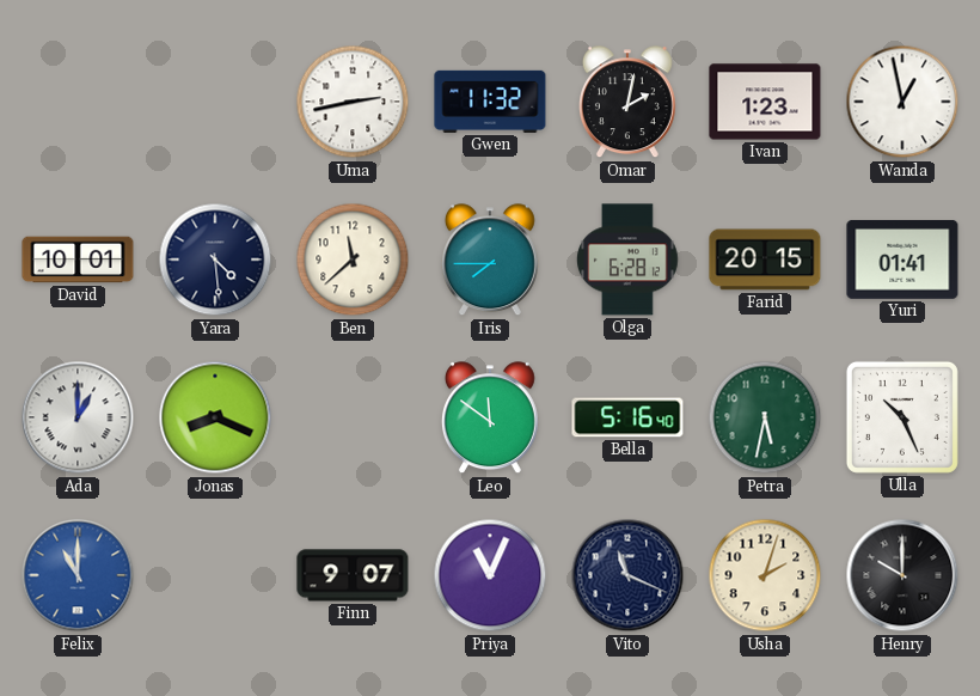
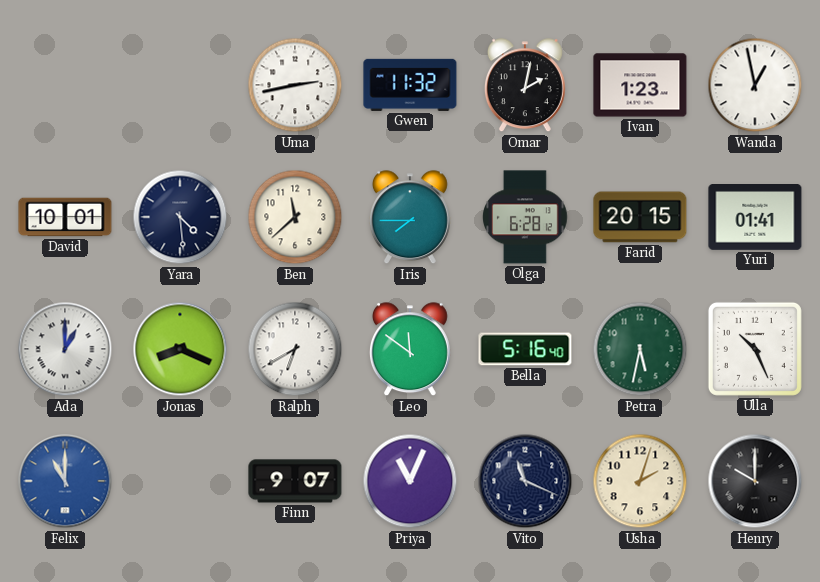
Ralph: none -> 6:40 (295, 349)
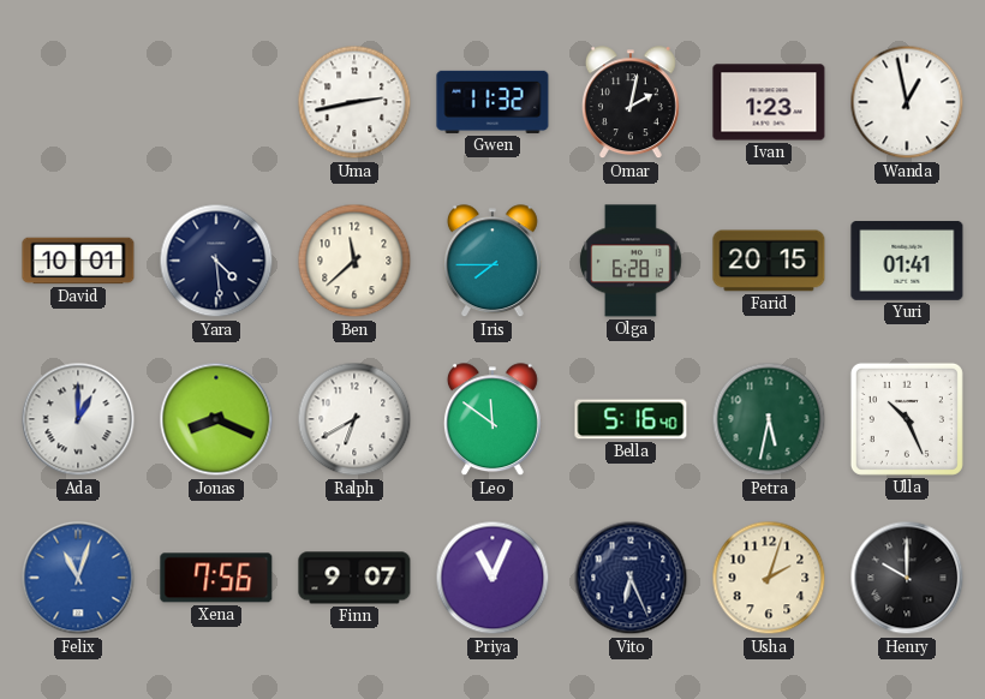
Felix: 11:00 -> 11:03 (78, 578)
Xena: none -> 7:56 (216, 578)
Vito: 11:19 -> 6:26 (631, 578)
